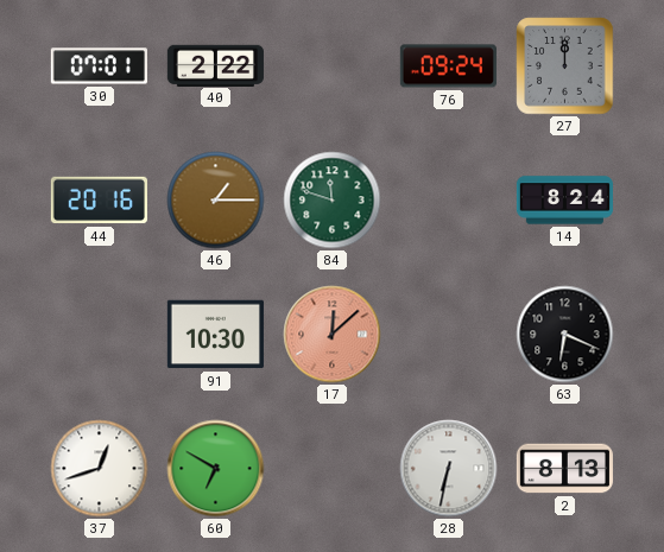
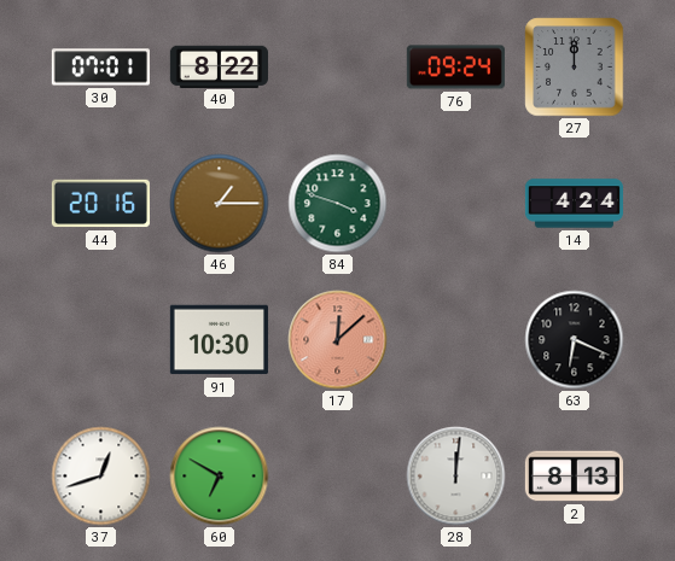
40: 2:22 -> 8:22 (219, 66)
84: 11:48 -> 3:48 (338, 204)
14: 8:24 -> 4:24 (574, 204)
28: 6:32 -> 12:01 (456, 477)
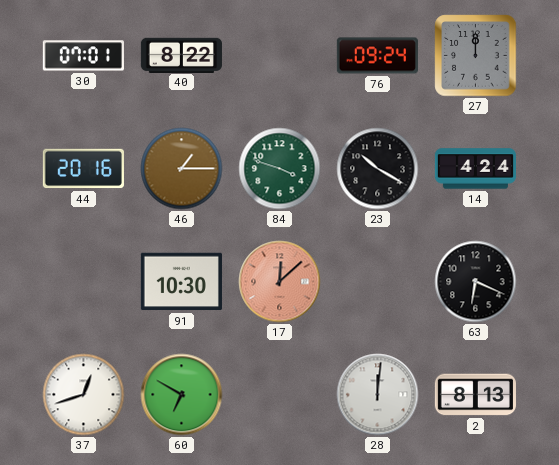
23: none -> 10:20 (378, 169)
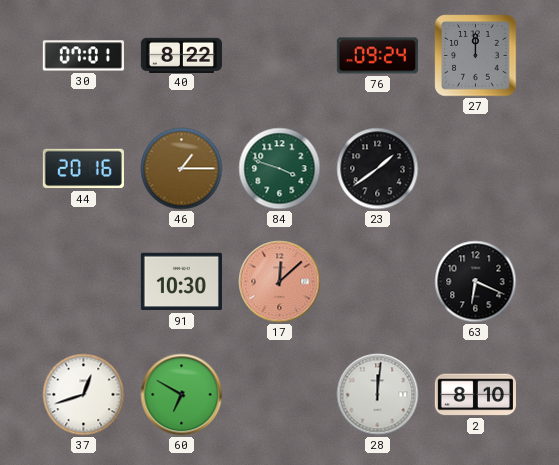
23: 10:20 -> 1:39 (378, 169)
14: 4:24 -> none (475, 169)
2: 8:13 -> 8:10 (475, 395)
